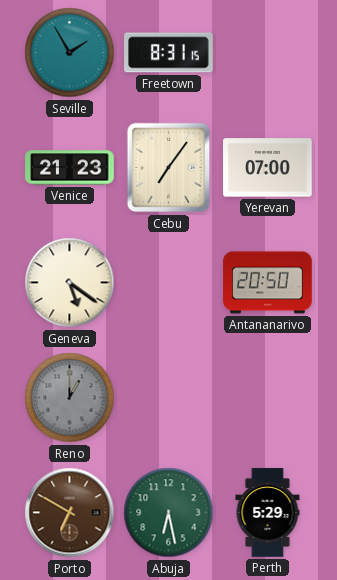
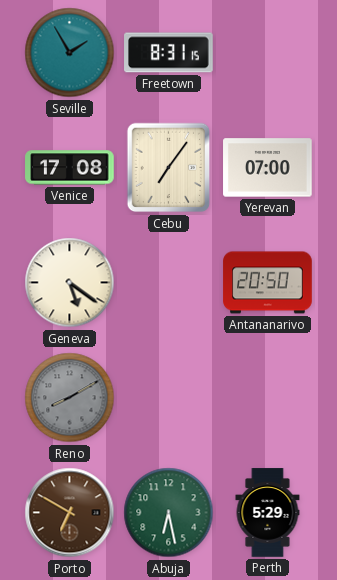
Venice: 21:23 -> 17:08 (70, 168)
Reno: 1:00 -> 8:10 (70, 398)
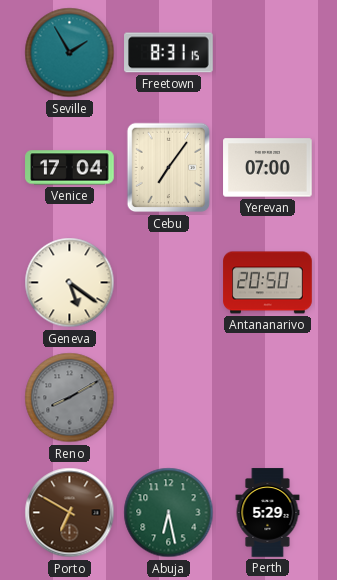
Venice: 17:08 -> 17:04 (70, 168)
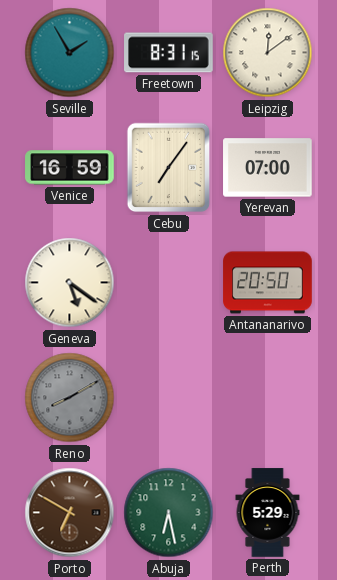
Leipzig: none -> 12:09 (268, 53)
Venice: 17:04 -> 16:59 (70, 168)
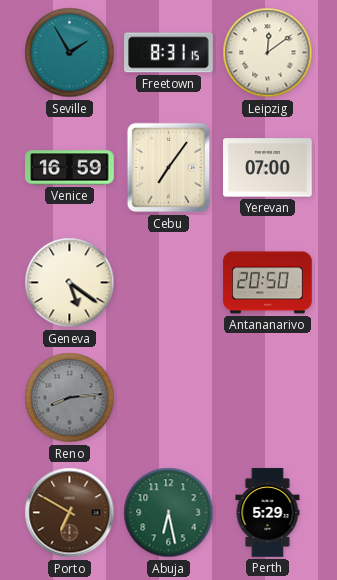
Reno: 8:10 -> 8:14 (70, 398)
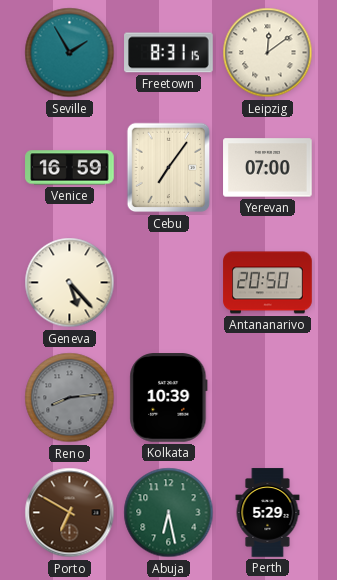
Geneva: 5:21 -> 5:23 (70, 283)
Kolkata: none -> 10:39 (169, 398)
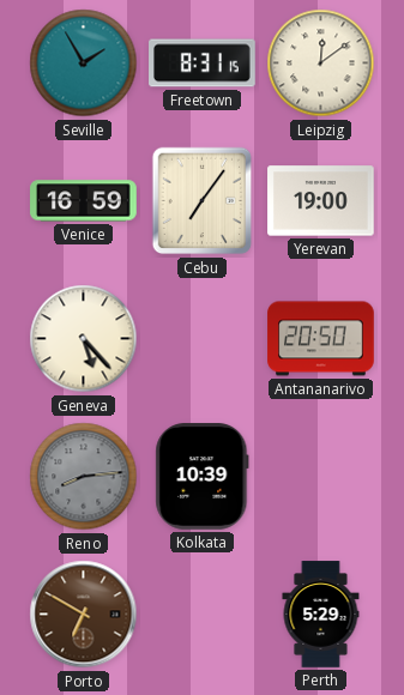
Yerevan: 07:00 -> 19:00 (321, 201)
Abuja: 6:28 -> none (169, 513)
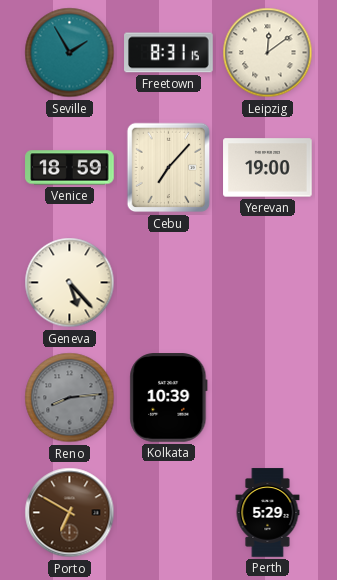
Venice: 16:59 -> 18:59 (70, 168)
Cebu: 7:06 -> 7:07 (169, 168)
Antananarivo: 20:50 -> none (321, 339)
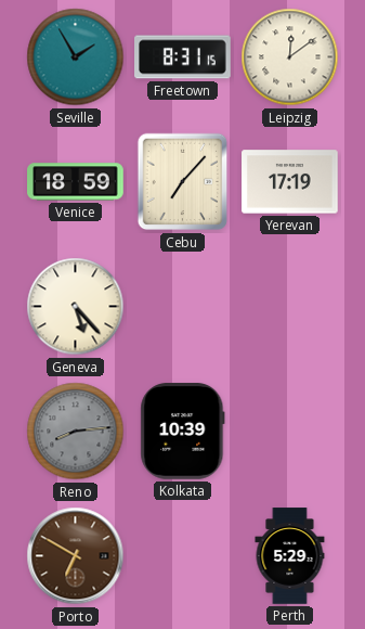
Yerevan: 19:00 -> 17:19 (290, 182)
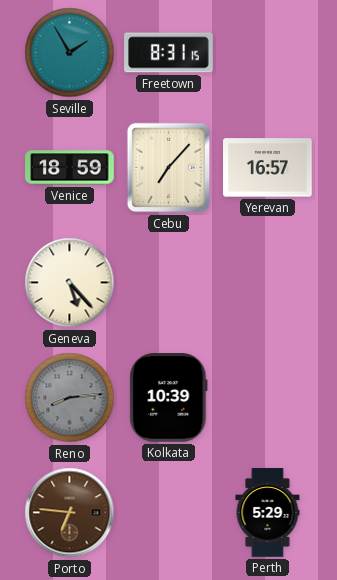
Leipzig: 12:09 -> none (290, 57)
Yerevan: 17:19 -> 16:57 (268, 168)
Porto: 6:50 -> 6:46 (70, 513)
